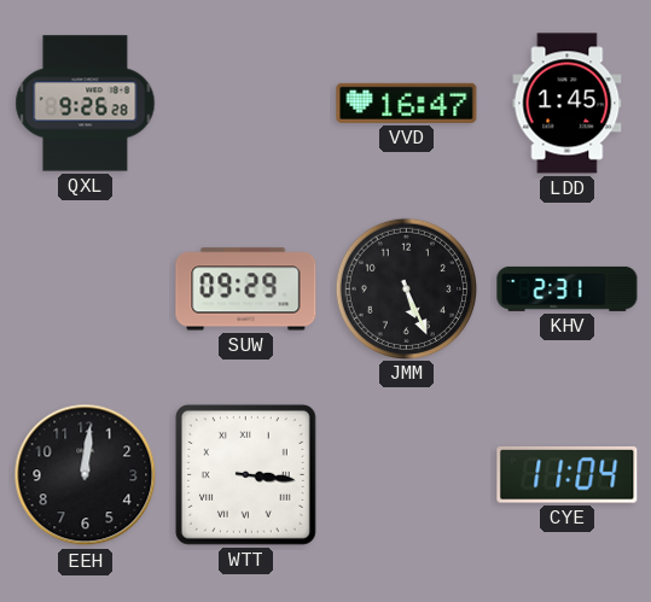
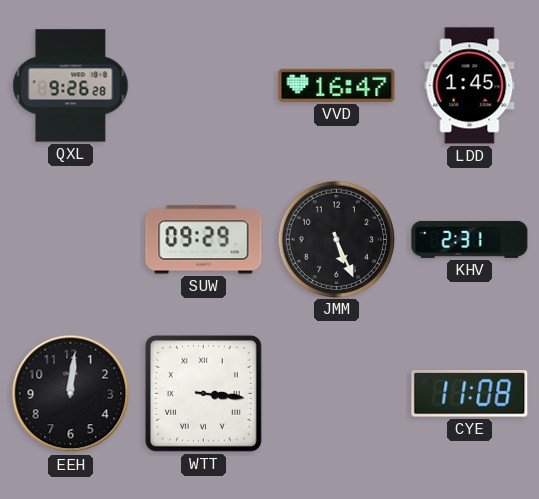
CYE: 11:04 -> 11:08 (470, 394)
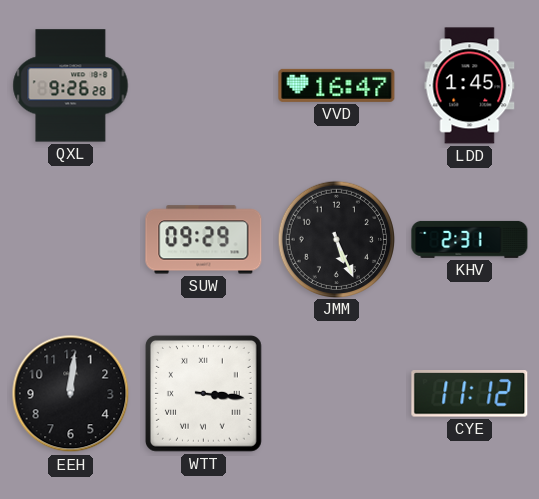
CYE: 11:08 -> 11:12 (470, 394)
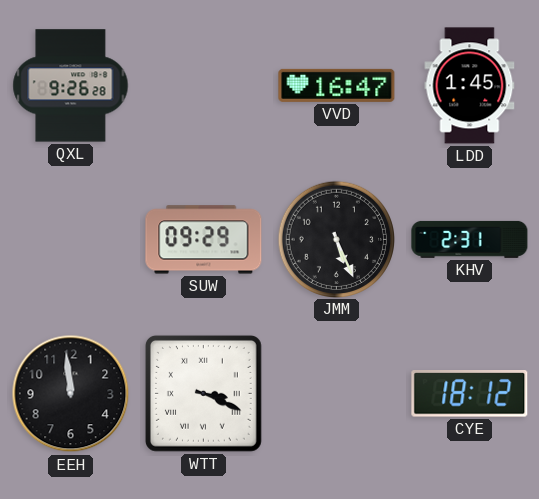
EEH: 12:01 -> 11:59 (71, 394)
WTT: 3:16 -> 3:19 (203, 393)
CYE: 11:12 -> 18:12 (470, 394)
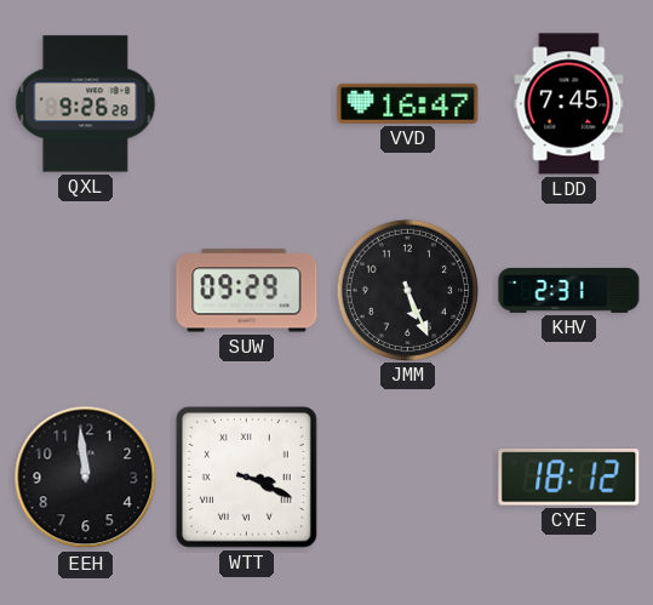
LDD: 1:45 -> 7:45 (569, 104)
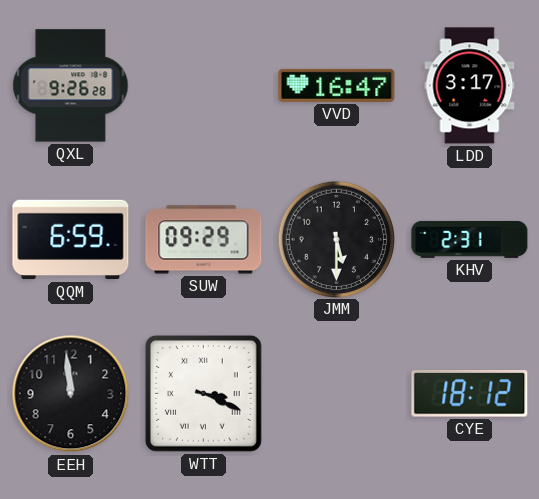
LDD: 7:45 -> 3:17 (470, 86)
QQM: none -> 6:59 (71, 240)
JMM: 5:26 -> 5:30 (336, 239)
